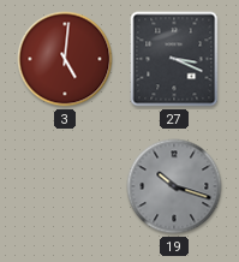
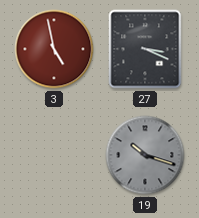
3: 5:01 -> 4:58 (54, 49)
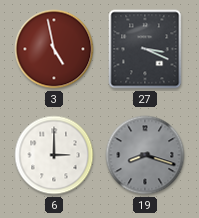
6: none -> 3:00 (54, 155)
19: 10:18 -> 8:18 (145, 155)
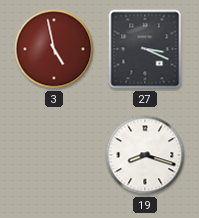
6: 3:00 -> none (54, 155)
19 dial: grey -> white (145, 155)
